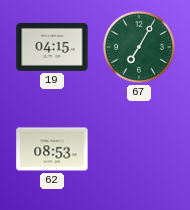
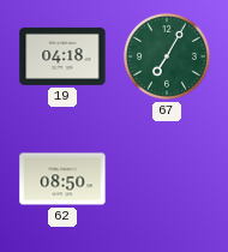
19: 04:15 -> 04:18 (62, 56)
62: 08:53 -> 08:50 (62, 179)
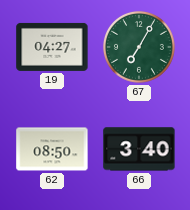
19: 04:18 -> 04:27 (52, 47)
66: none -> 3:40 (139, 149)
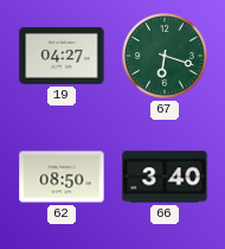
67: 7:05 -> 6:18 (165, 56)
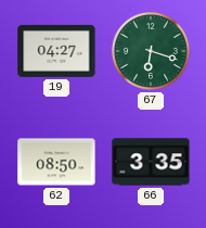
66: 3:40 -> 3:35 (151, 162)
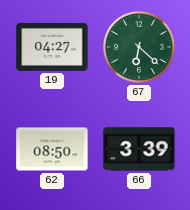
67: 6:18 -> 6:22 (139, 47)
66: 3:35 -> 3:39 (139, 149)
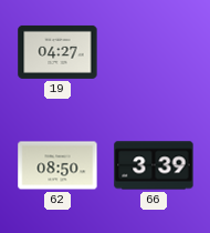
67: 6:22 -> none (139, 47)
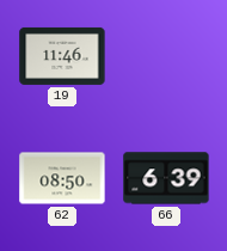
19: 04:27 -> 11:46 (62, 56)
66: 3:39 -> 6:39 (166, 178)
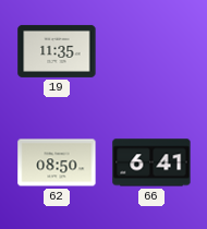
19: 11:46 -> 11:35 (57, 51)
66: 6:39 -> 6:41 (151, 162)
